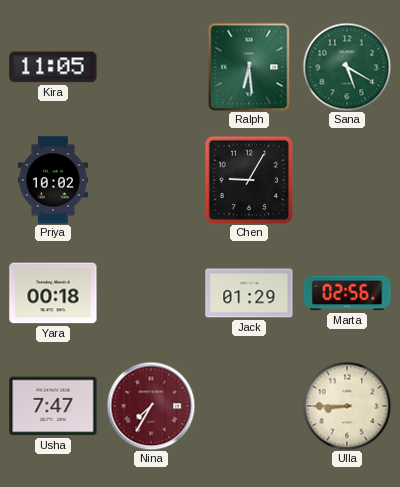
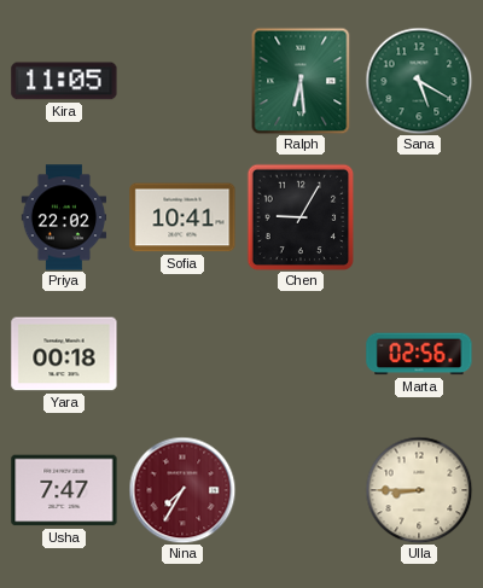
Priya: 10:02 -> 22:02 (64, 217)
Sofia: none -> 10:41 (182, 217)
Jack: 01:29 -> none (249, 293)
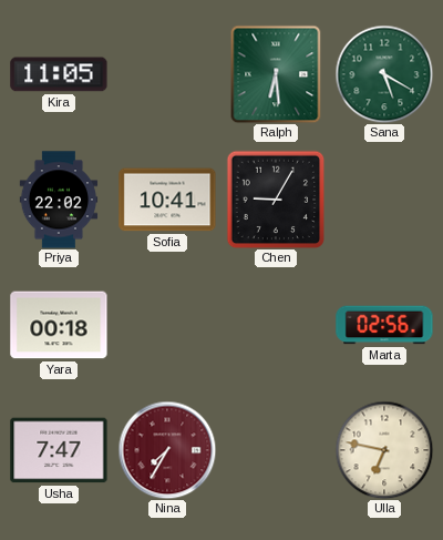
Ulla: 8:45 -> 6:47 (384, 450)
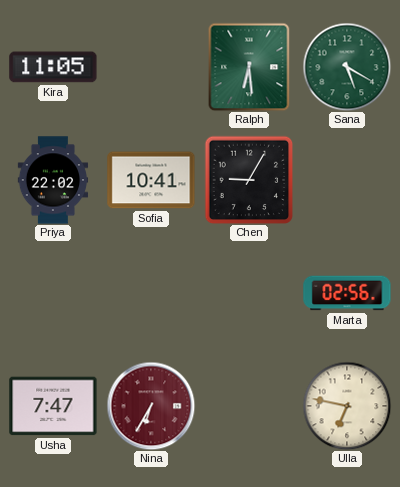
Yara: 00:18 -> none (59, 325)
Nina: 7:35 -> 6:35 (151, 406)
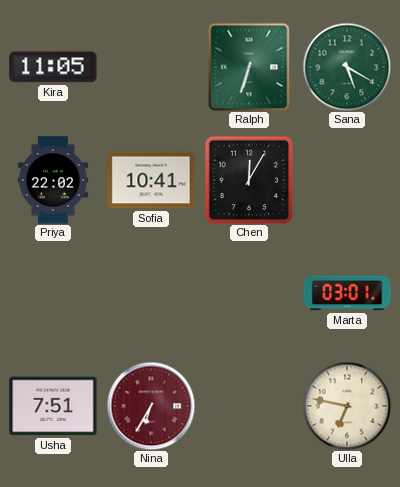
Ralph: 6:29 -> 6:33 (249, 67)
Chen: 9:05 -> 12:05 (249, 180)
Marta: 02:56 -> 03:01 (347, 293)
Usha: 7:47 -> 7:51 (53, 406)
